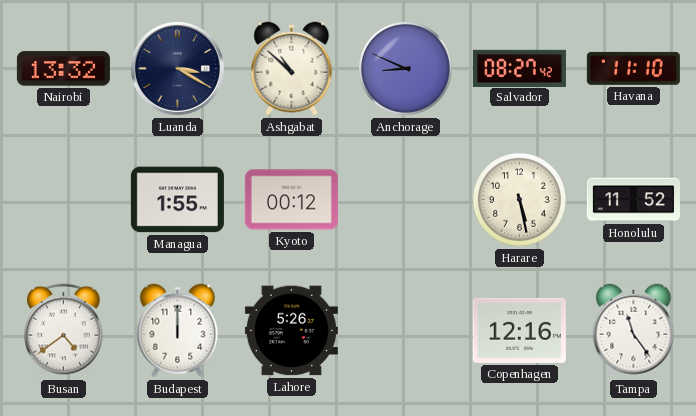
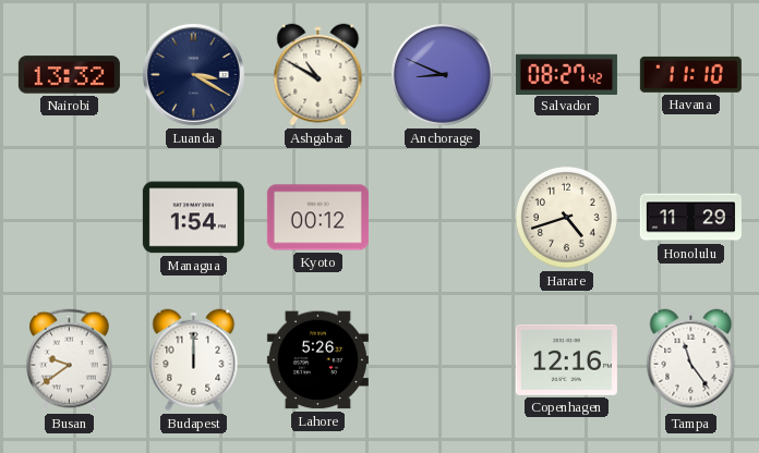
Ashgabat: 10:52 -> 10:50 (318, 75)
Managua: 1:55 -> 1:54 (193, 218)
Harare: 5:28 -> 4:42 (566, 217)
Honolulu: 11:52 -> 11:29 (690, 218)
Busan: 4:39 -> 9:39 (70, 360)
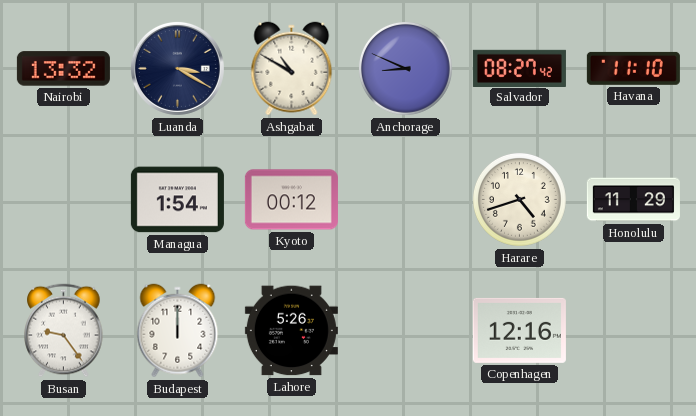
Busan: 9:39 -> 9:24 (64, 331)
Tampa: 11:24 -> none (691, 360)
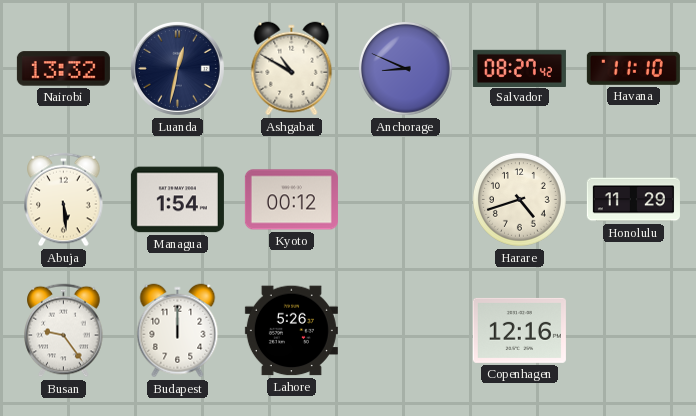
Luanda: 3:20 -> 12:32 (177, 68)
Abuja: none -> 5:29 (64, 200)
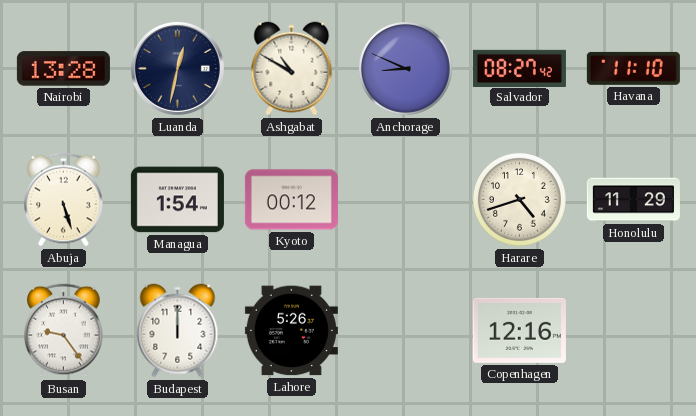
Nairobi: 13:32 -> 13:28 (63, 69)
Abuja: 5:29 -> 5:27 (64, 200)
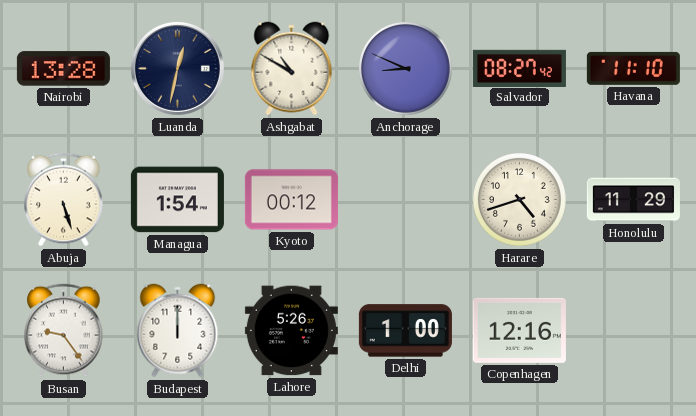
Delhi: none -> 1:00 (405, 331)
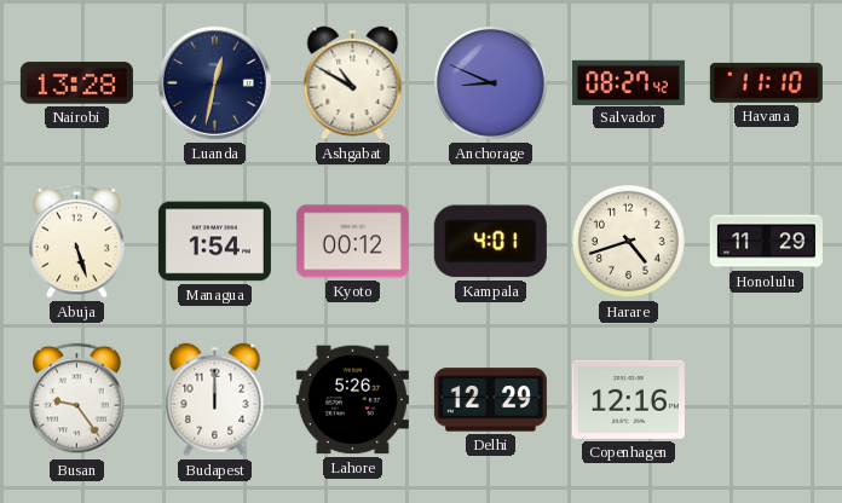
Kampala: none -> 4:01 (490, 242)
Delhi: 1:00 -> 12:29 (490, 400)
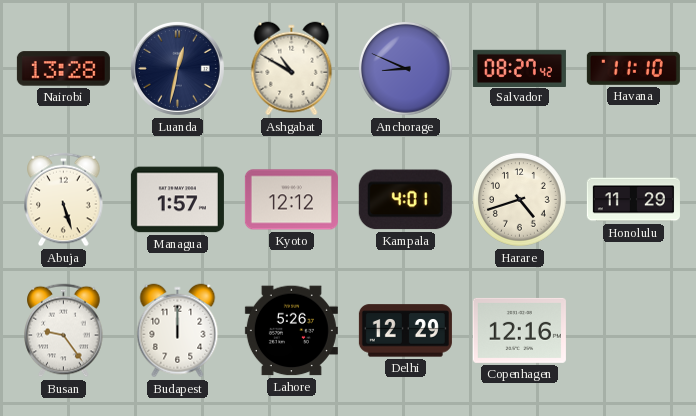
Managua: 1:54 -> 1:57 (177, 200)
Kyoto: 00:12 -> 12:12 (291, 200)
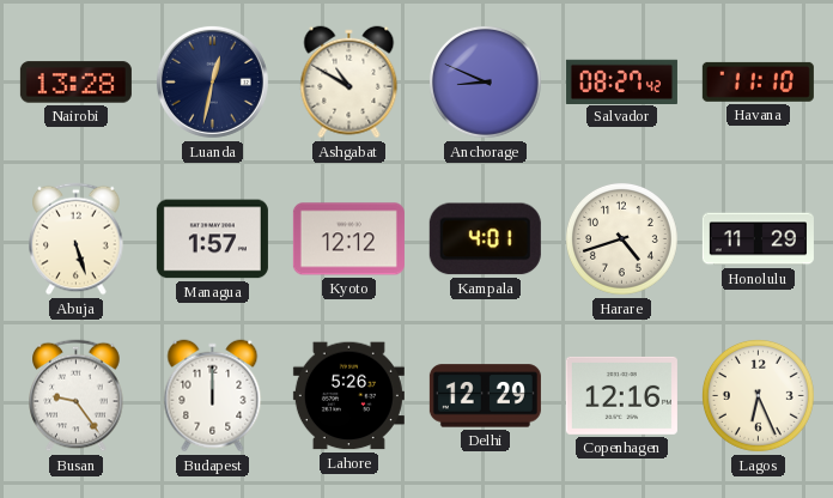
Lagos: none -> 6:26 (758, 395)
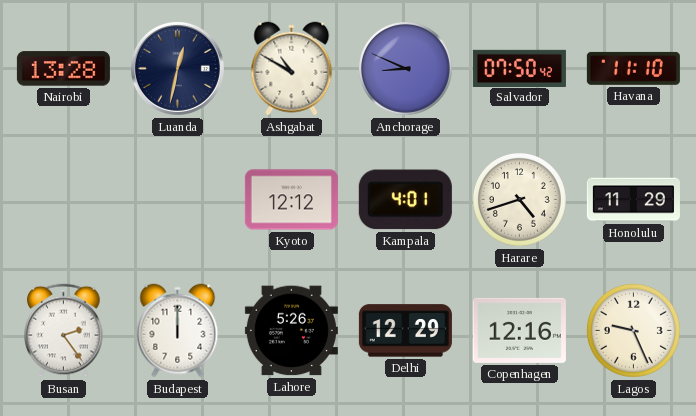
Salvador: 08:27 -> 07:50 (519, 68)
Abuja: 5:27 -> none (77, 239)
Managua: 1:57 -> none (212, 239)
Busan: 9:24 -> 2:24 (64, 331)
Lagos: 6:26 -> 9:26 (633, 330)
